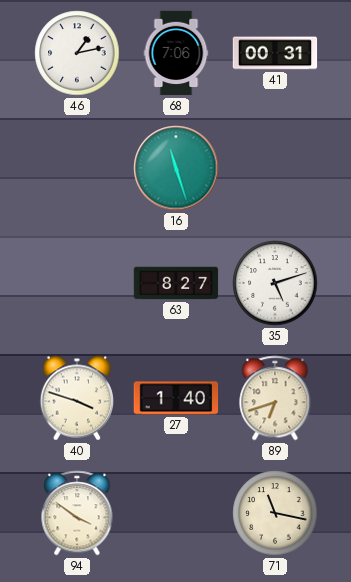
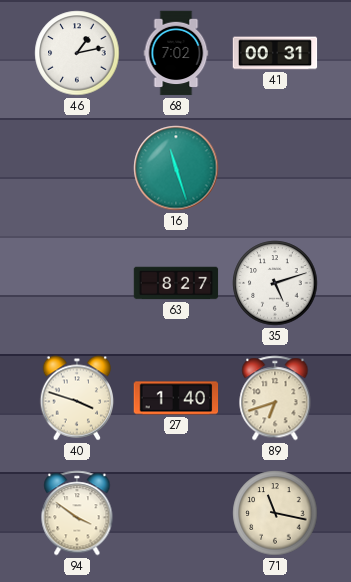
68: 7:06 -> 7:02 (176, 53)
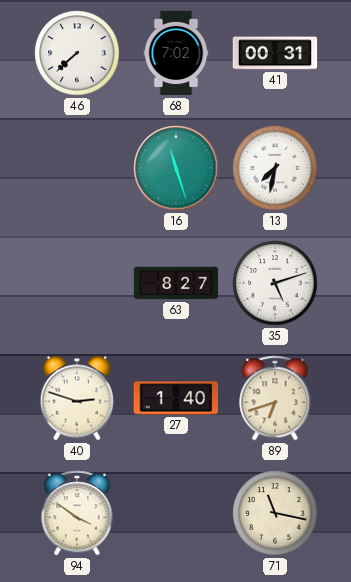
46: 1:13 -> 7:38 (77, 53)
13: none -> 7:32 (275, 168)
40: 3:48 -> 2:48 (77, 398)
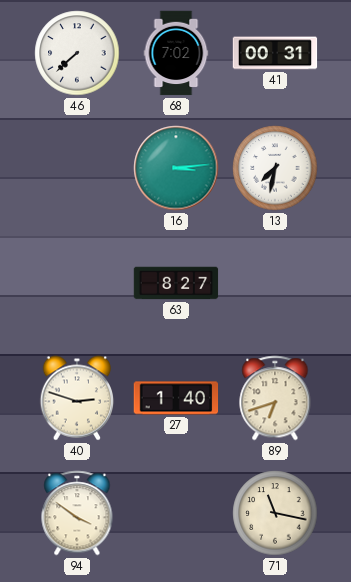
16: 11:27 -> 3:14 (176, 168)
35: 5:12 -> none (275, 283)
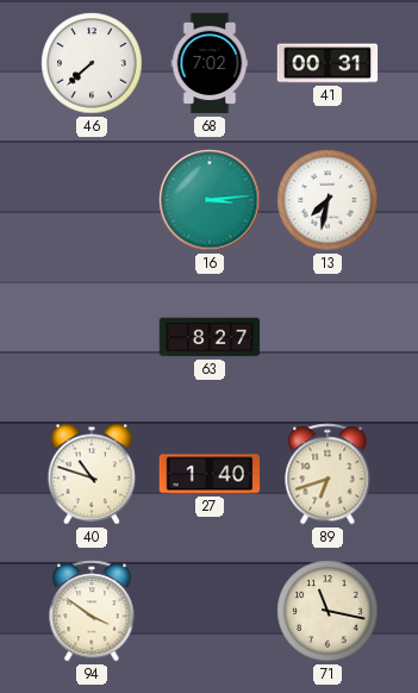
40: 2:48 -> 10:48 (92, 474)
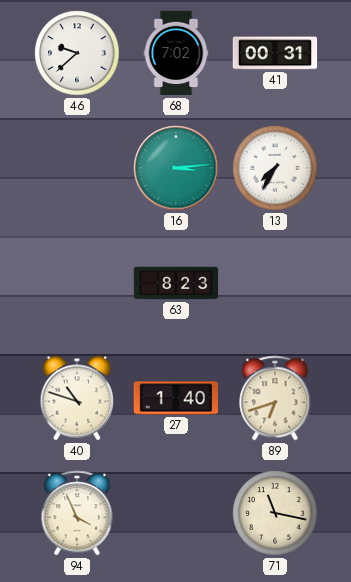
46: 7:38 -> 9:38 (77, 53)
13: 7:32 -> 7:35 (275, 168)
63: 8:27 -> 8:23 (176, 283)
94: 3:51 -> 3:56 (77, 513)
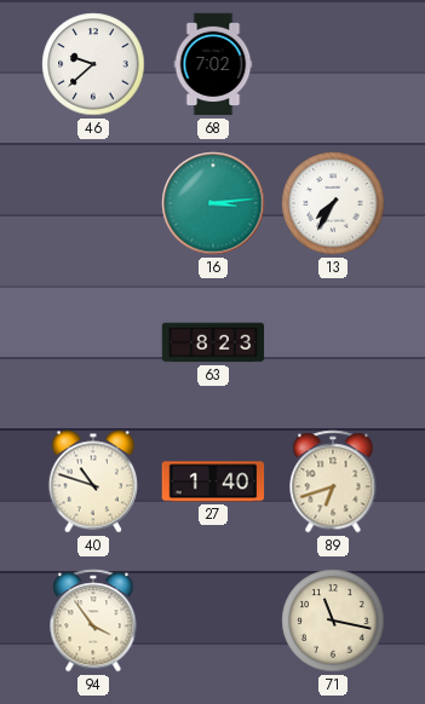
41: 00:31 -> none (275, 53)
94: 3:56 -> 3:54 (93, 621)
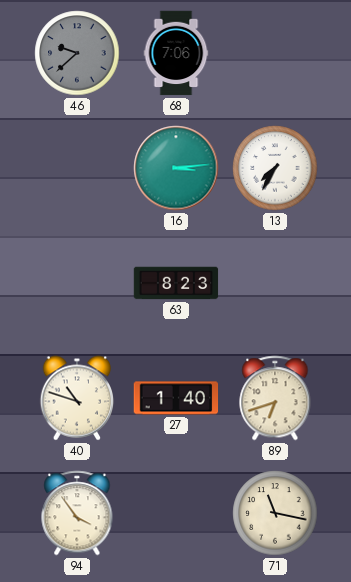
46 dial: white -> grey (77, 53)
68: 7:02 -> 7:06 (176, 53)
